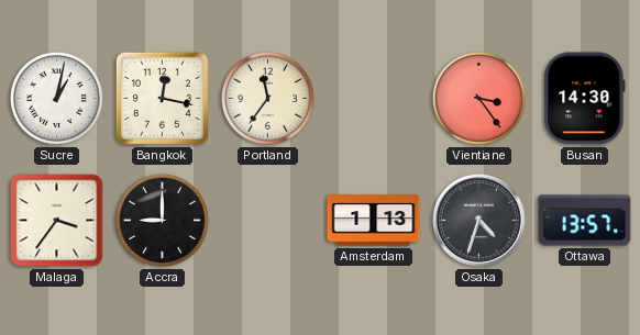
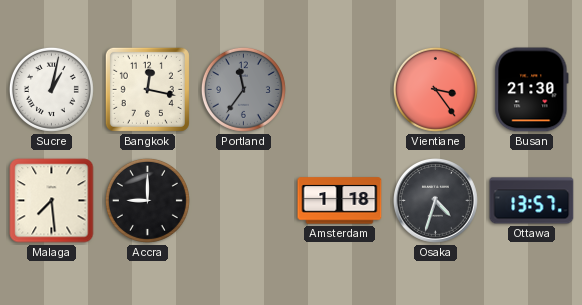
Portland dial: cream -> grey (243, 89)
Busan: 14:30 -> 21:30 (532, 90)
Malaga: 3:36 -> 7:29 (52, 201)
Amsterdam: 1:13 -> 1:18 (340, 201)
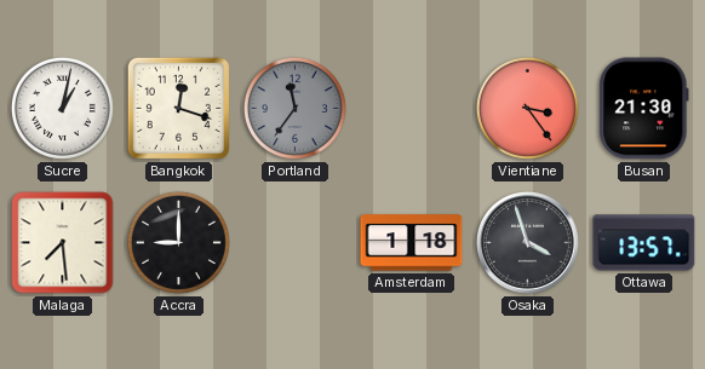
Bangkok: 12:17 -> 12:18 (178, 108)
Osaka: 4:33 -> 3:57 (528, 243)
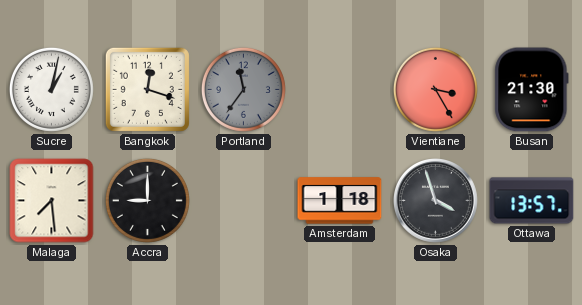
Vientiane: 3:24 -> 3:25 (435, 89)
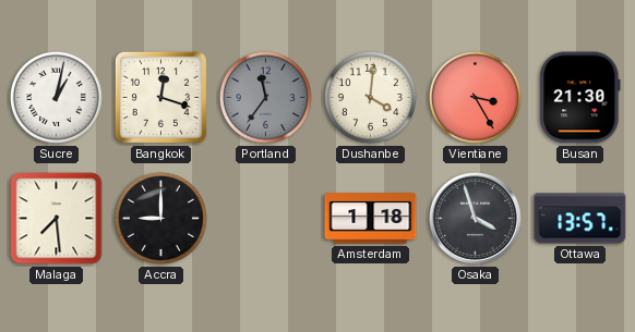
Dushanbe: none -> 4:01 (370, 97)
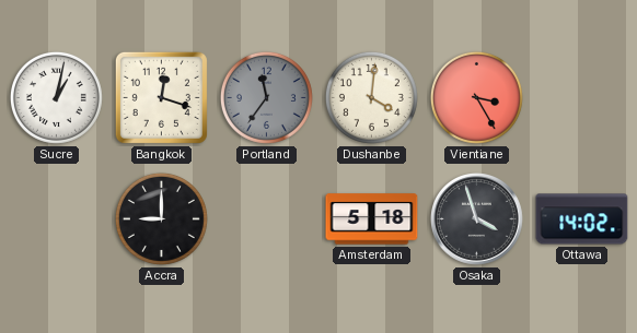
Busan: 21:30 -> none (580, 98)
Malaga: 7:29 -> none (57, 219)
Amsterdam: 1:18 -> 5:18 (372, 219)
Ottawa: 13:57 -> 14:02 (582, 219)
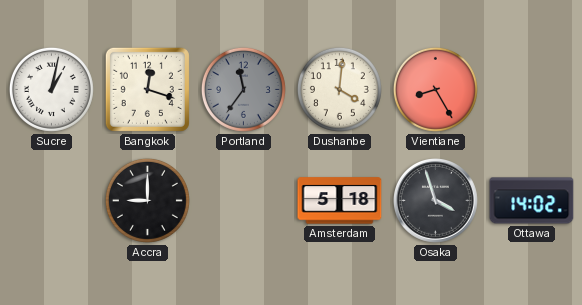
Vientiane: 3:25 -> 8:25 (435, 89)
